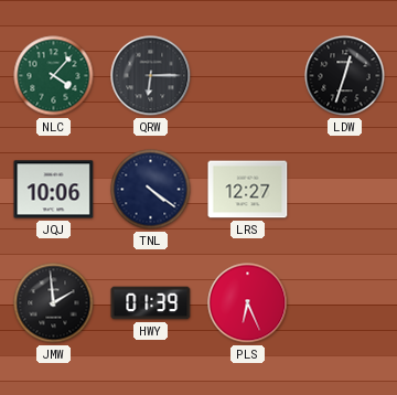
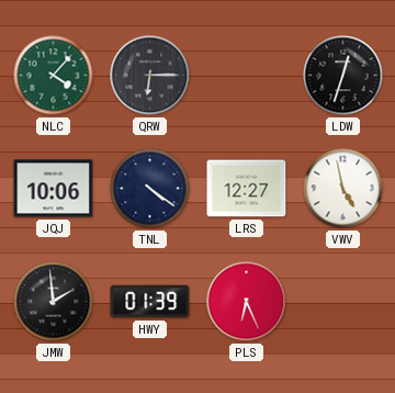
VWV: none -> 4:58 (343, 189)
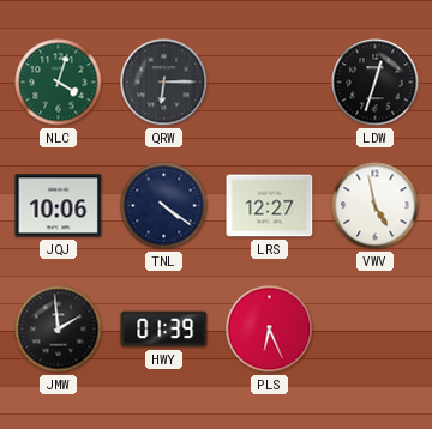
NLC: 4:07 -> 4:03 (59, 83)
